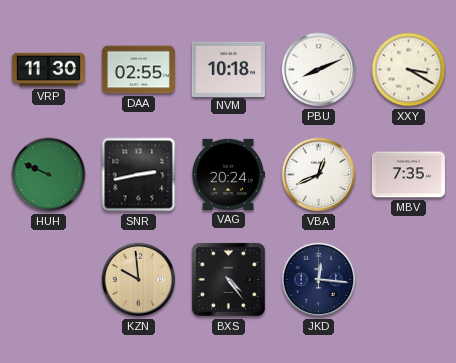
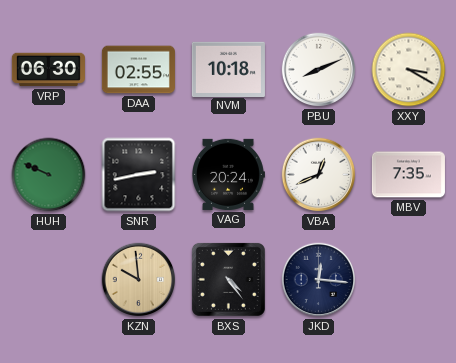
VRP: 11:30 -> 06:30 (48, 70)
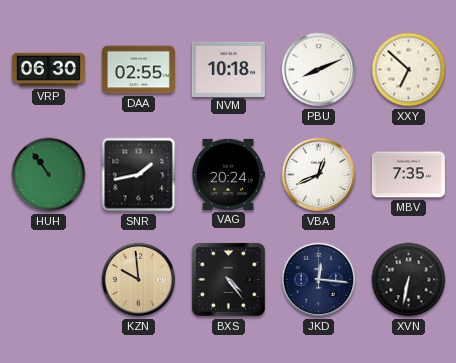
XXY: 3:20 -> 6:52 (409, 70)
HUH: 9:49 -> 10:54 (49, 175)
SNR: 2:43 -> 1:43 (139, 175)
XVN: none -> 6:32 (409, 280)
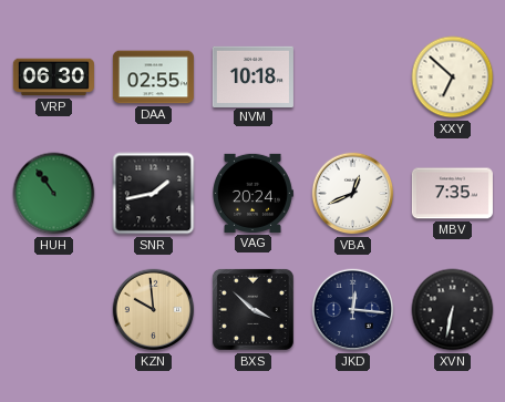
PBU: 8:11 -> none (319, 70)
BXS: 4:24 -> 3:52 (252, 309)
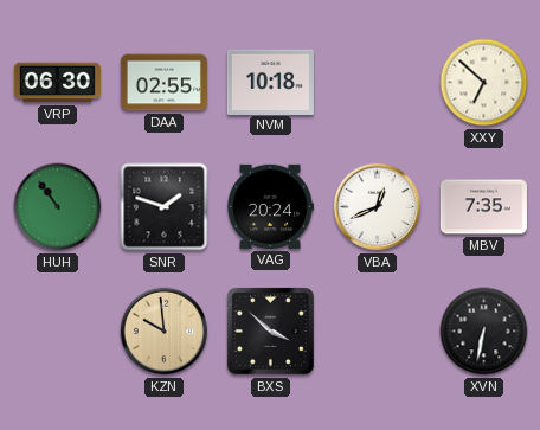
SNR: 1:43 -> 1:48 (165, 207)
JKD: 12:16 -> none (353, 310)
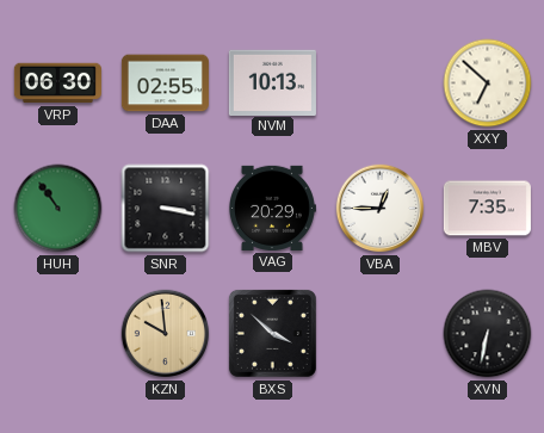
NVM: 10:18 -> 10:13 (272, 82)
SNR: 1:48 -> 3:17 (166, 209)
VAG: 20:24 -> 20:29 (272, 208)
VBA: 12:41 -> 12:45 (381, 209)
